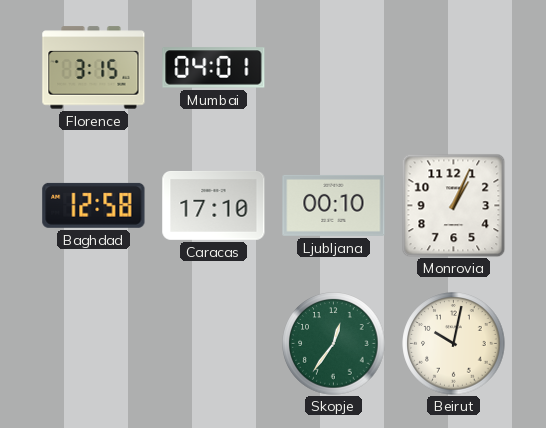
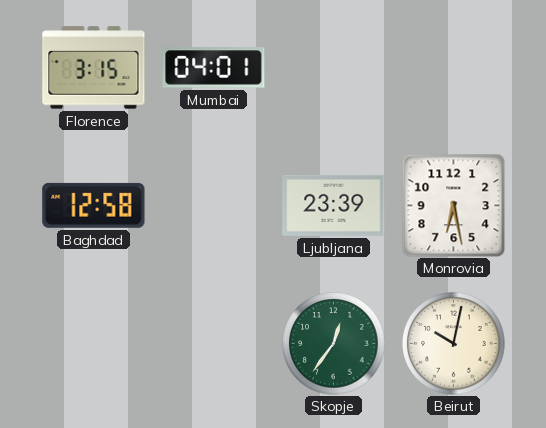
Caracas: 17:10 -> none (214, 205)
Ljubljana: 00:10 -> 23:39 (334, 205)
Monrovia: 1:04 -> 6:28 (453, 205)
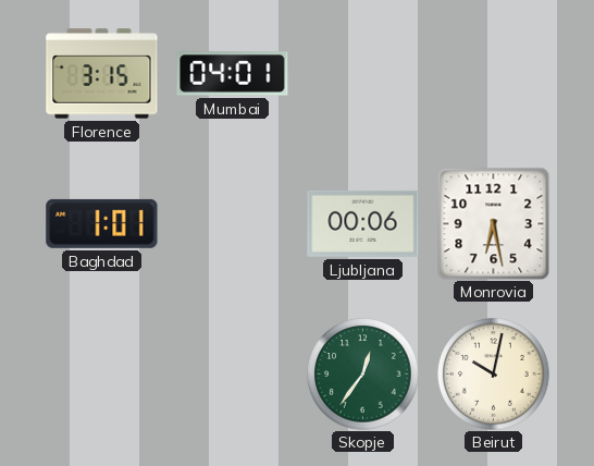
Baghdad: 12:58 -> 1:01 (102, 223)
Ljubljana: 23:39 -> 00:06 (363, 223)
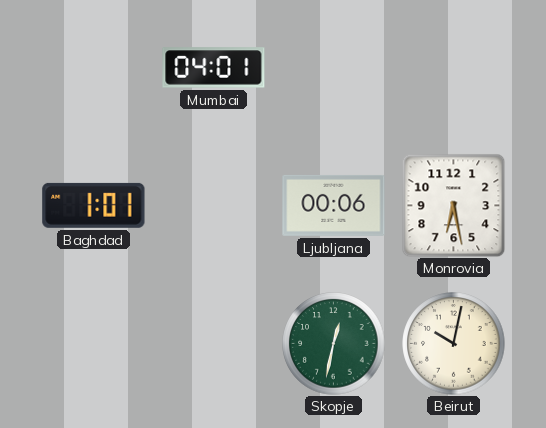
Florence: 3:15 -> none (102, 74)
Skopje: 12:36 -> 12:32 (334, 344)
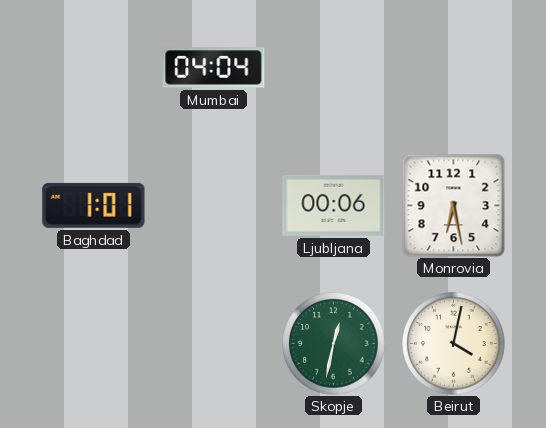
Mumbai: 04:01 -> 04:04 (214, 68)
Beirut: 10:02 -> 4:02 (454, 344)
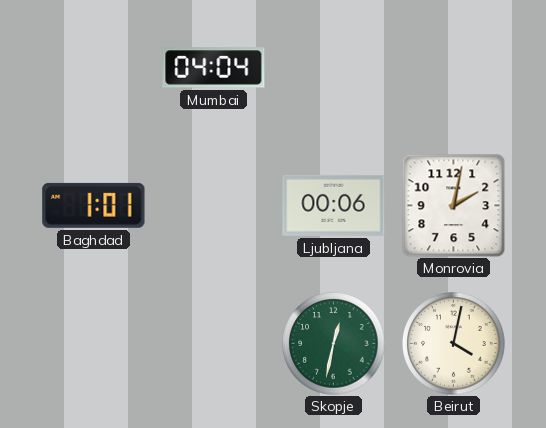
Monrovia: 6:28 -> 2:02 (453, 205)
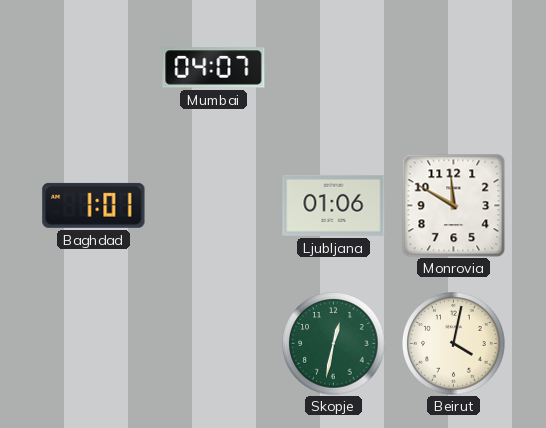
Mumbai: 04:04 -> 04:07 (214, 68)
Ljubljana: 00:06 -> 01:06 (334, 205)
Monrovia: 2:02 -> 11:50 (453, 205)
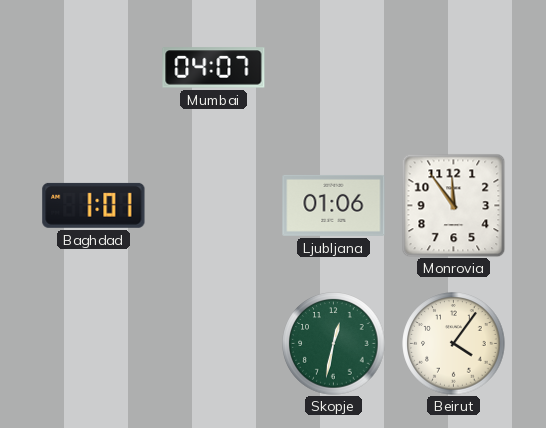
Monrovia: 11:50 -> 11:54 (453, 205)
Beirut: 4:02 -> 4:06 (454, 344)
